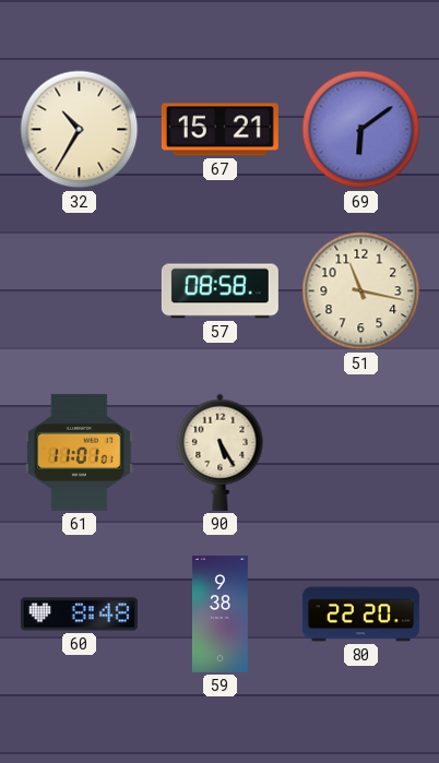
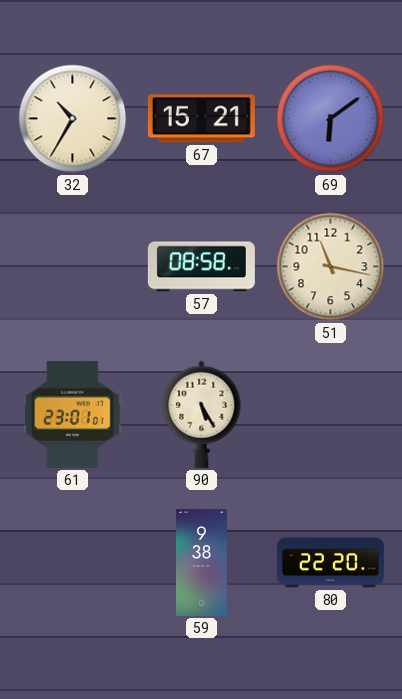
61: 11:01 -> 23:01 (73, 414)
60: 8:48 -> none (79, 615)
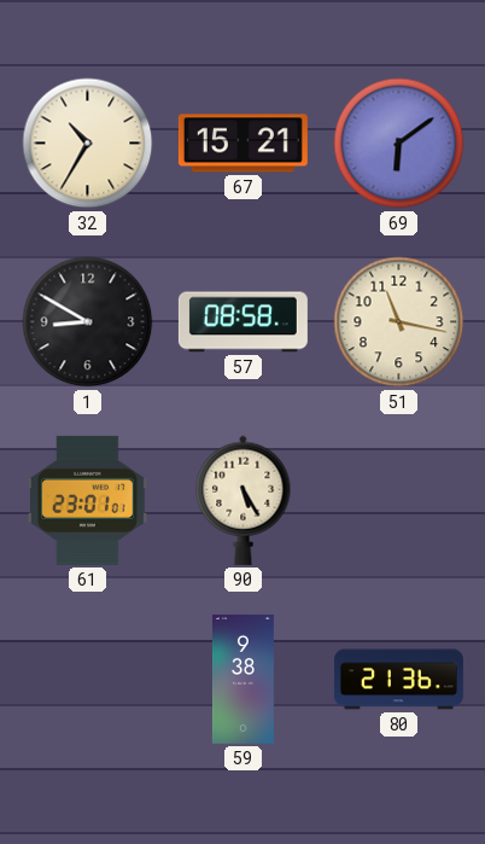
1: none -> 8:50 (88, 322)
80: 22:20 -> 21:36 (398, 680)
